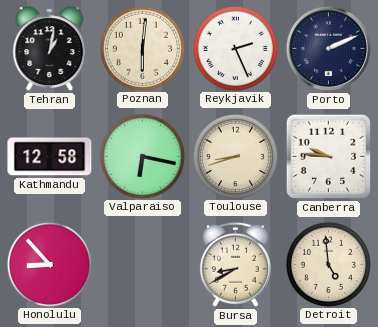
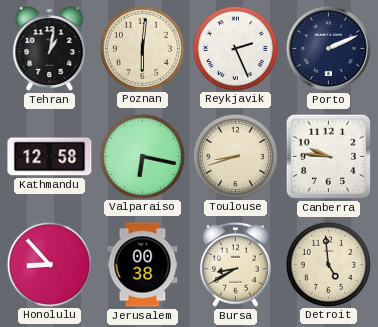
Jerusalem: none -> 00:38 (143, 265)
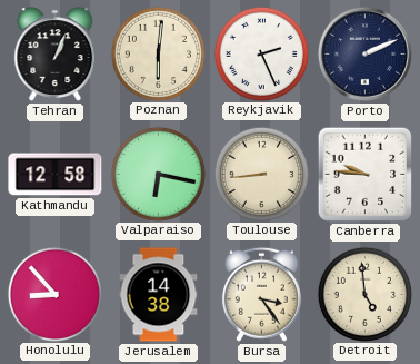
Tehran: 1:02 -> 1:04 (56, 55)
Toulouse: 8:42 -> 8:44 (261, 174)
Jerusalem: 00:38 -> 14:38 (159, 295)
Bursa: 8:40 -> 3:24 (261, 294)
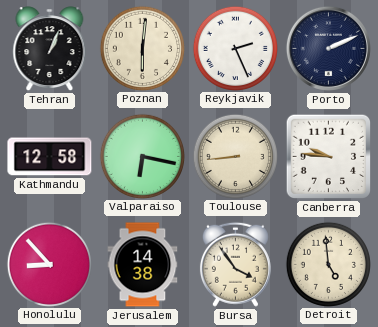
Bursa: 3:24 -> 3:54 (235, 264)
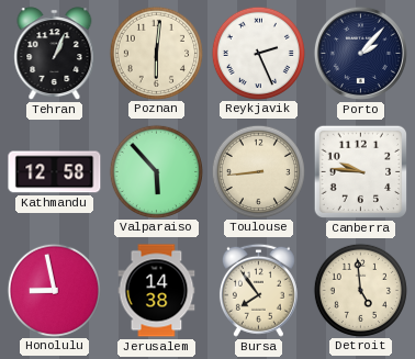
Porto: 2:11 -> 2:07 (360, 53)
Valparaiso: 6:17 -> 5:53 (156, 171)
Honolulu: 8:53 -> 8:58 (54, 290)
Bursa: 3:54 -> 7:54 (258, 290)
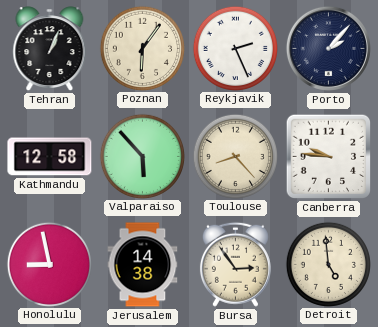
Poznan: 6:01 -> 6:06 (142, 48)
Toulouse: 8:44 -> 8:23 (235, 156)
Bursa: 7:54 -> 2:54 (235, 264)
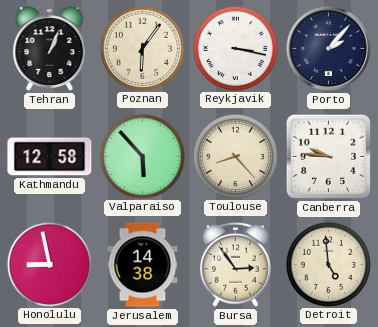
Reykjavik: 2:26 -> 3:17 (235, 48)
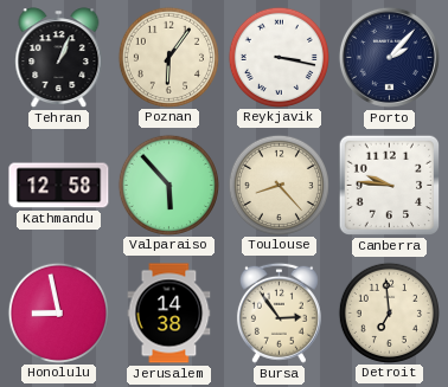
Detroit: 4:59 -> 6:59 (389, 312)
